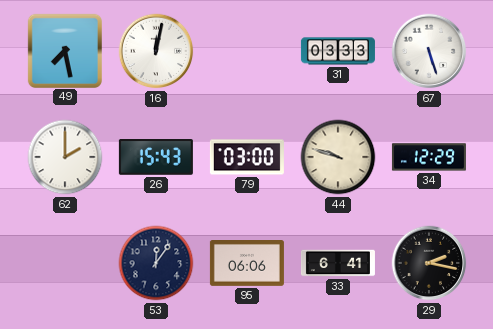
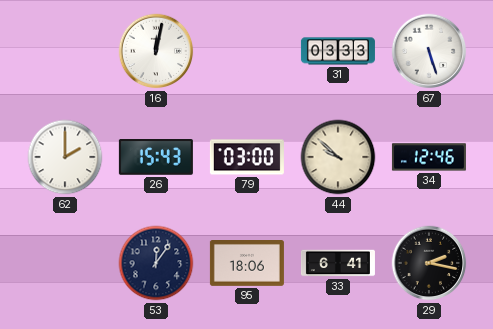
49: 7:28 -> none (64, 50)
44: 9:48 -> 9:52 (338, 157)
34: 12:29 -> 12:46 (429, 157)
95: 06:06 -> 18:06 (247, 264)
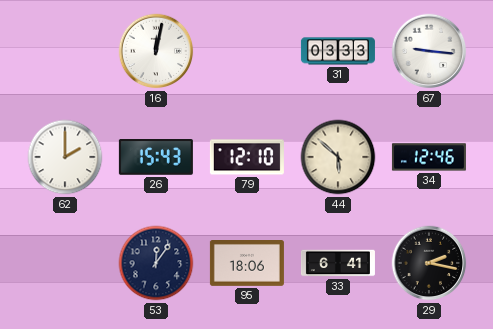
67: 5:27 -> 9:16 (429, 51)
79: 03:00 -> 12:10 (247, 157)
44: 9:52 -> 5:52 (338, 157)
